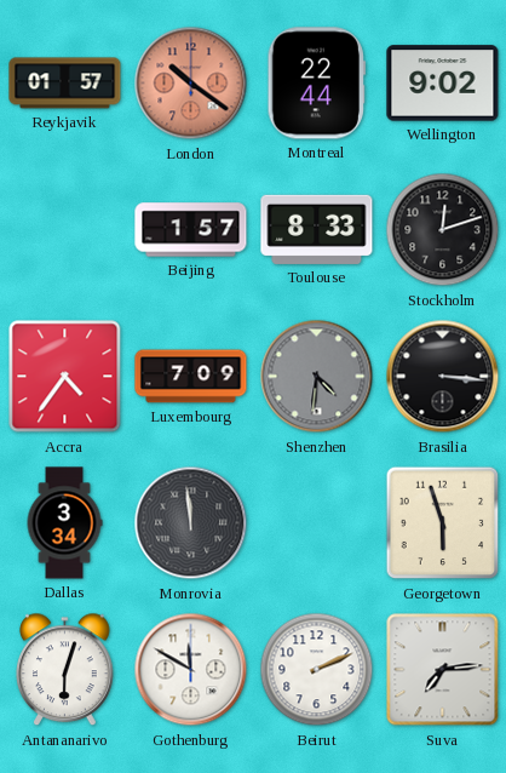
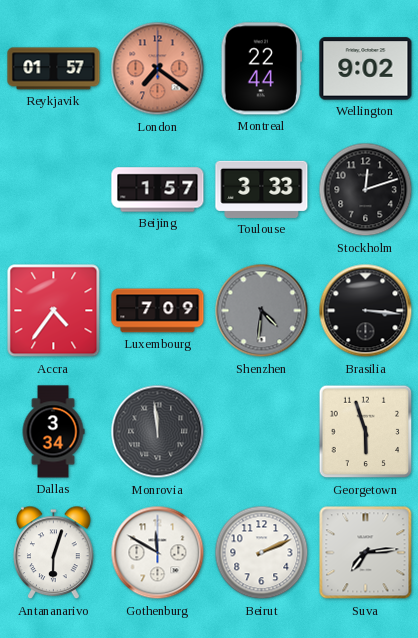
London: 10:21 -> 7:21 (158, 69)
Toulouse: 8:33 -> 3:33 (262, 189)
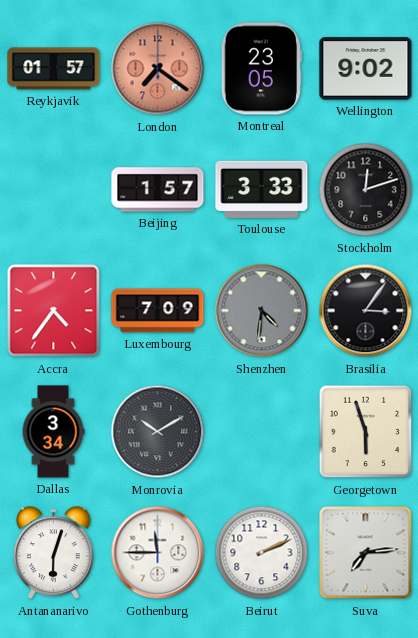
Montreal: 22:44 -> 23:05 (261, 69)
Brasilia: 3:16 -> 3:06 (366, 311)
Monrovia: 11:59 -> 10:10 (158, 432)
Gothenburg: 11:50 -> 11:45 (158, 553)
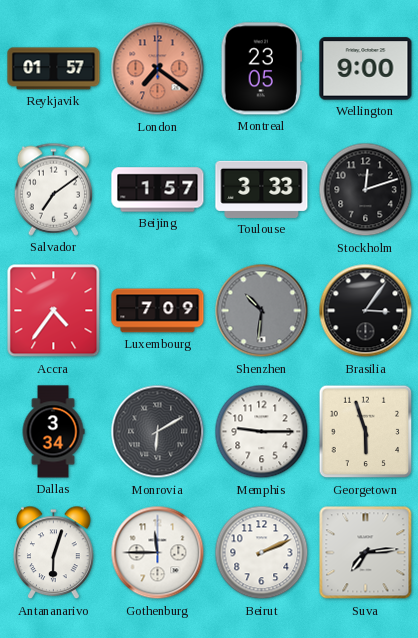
Wellington: 9:02 -> 9:00 (366, 69)
Salvador: none -> 7:09 (53, 189)
Shenzhen: 4:31 -> 10:31 (262, 311)
Monrovia: 10:10 -> 6:10 (158, 432)
Memphis: none -> 9:15 (262, 432)
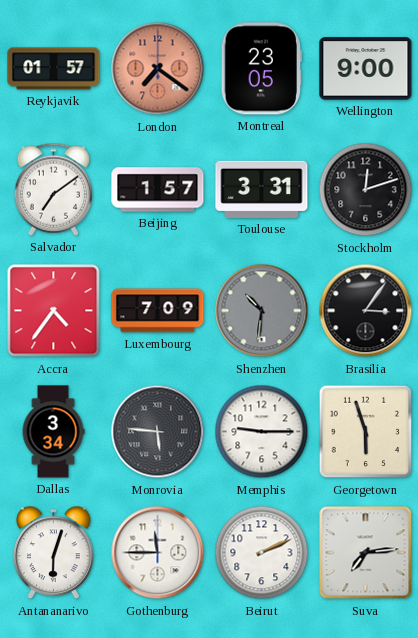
Toulouse: 3:33 -> 3:31 (262, 189)
Monrovia: 6:10 -> 5:46 (158, 432)
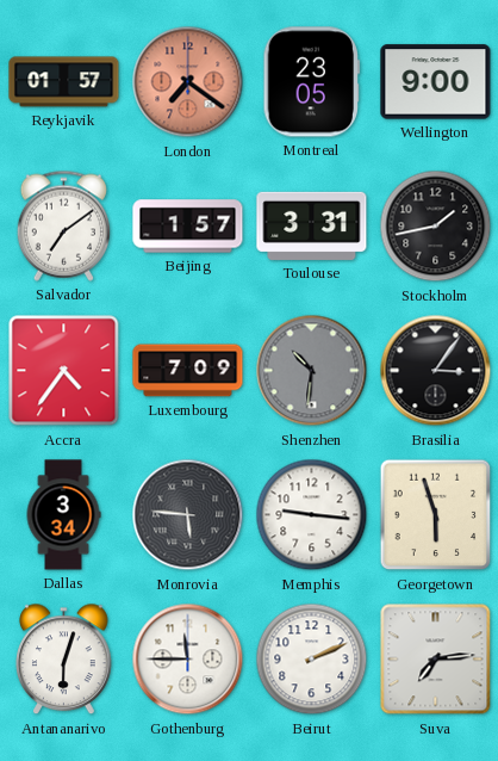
Stockholm: 12:12 -> 1:43 (436, 227)
Memphis: 9:15 -> 9:16 (312, 515)
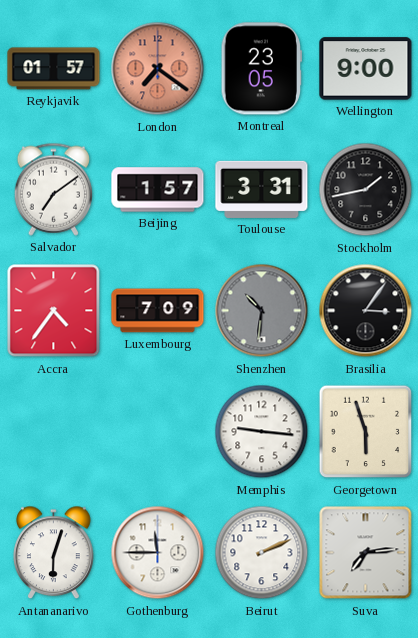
Dallas: 3:34 -> none (63, 515)
Monrovia: 5:46 -> none (188, 515)
